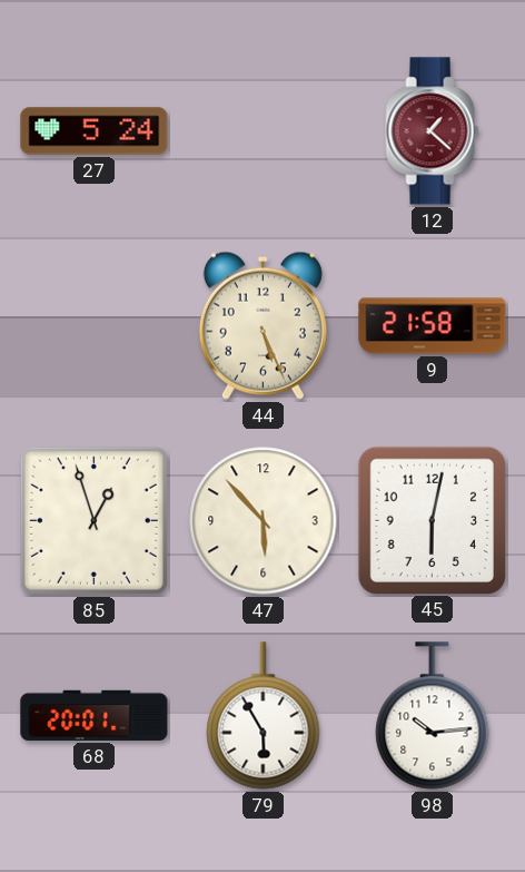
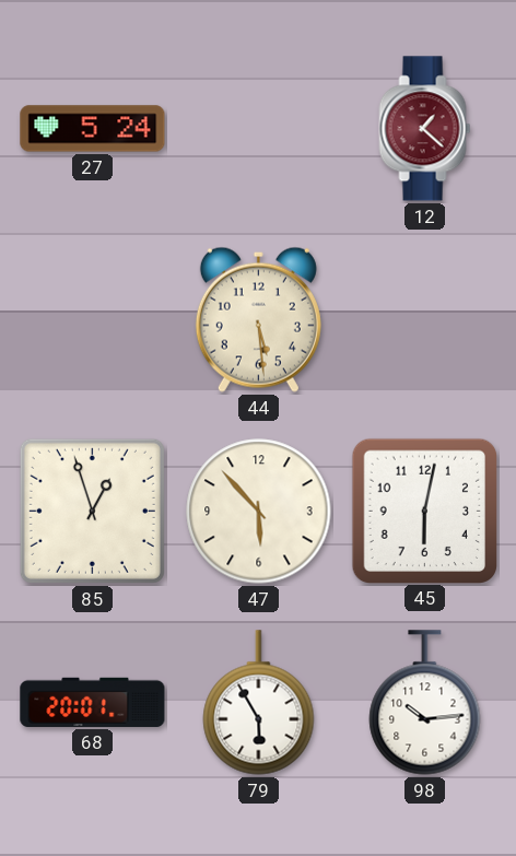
44: 5:26 -> 5:29 (258, 319)
9: 21:58 -> none (433, 326)
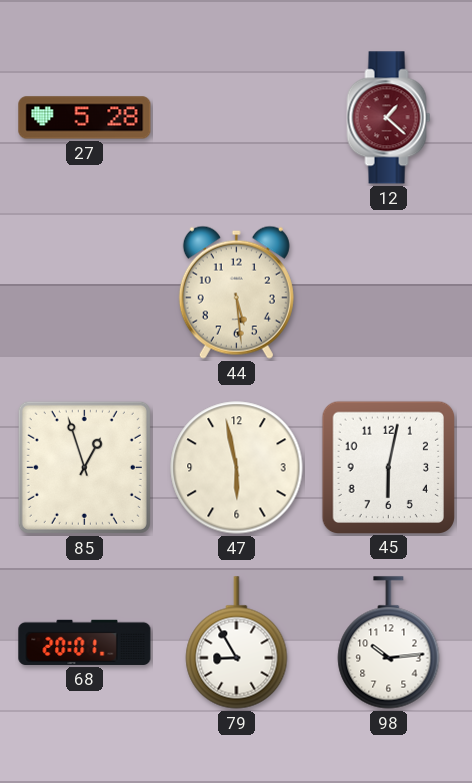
27: 5:24 -> 5:28 (85, 118)
47: 5:53 -> 5:58 (237, 468)
79: 5:55 -> 8:55 (237, 643)
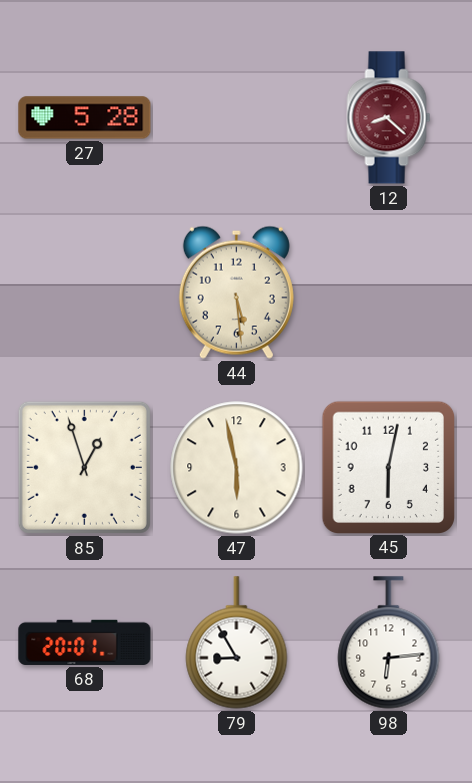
12: 1:22 -> 8:22 (389, 118)
98: 10:14 -> 6:14 (389, 643)
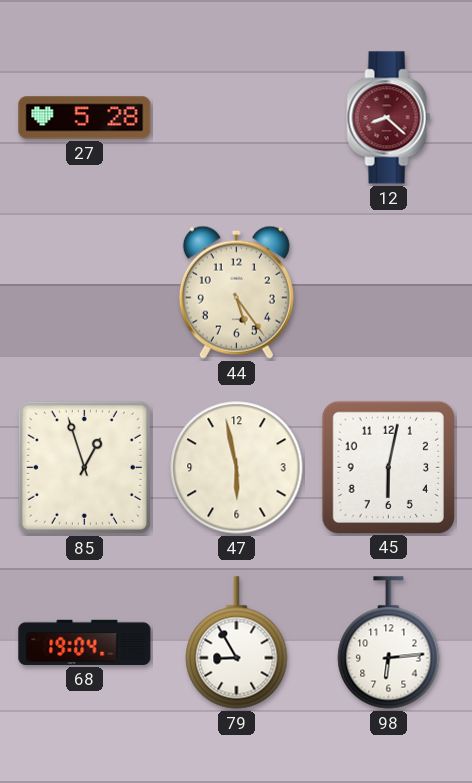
44: 5:29 -> 5:24 (236, 292)
68: 20:01 -> 19:04 (85, 642)
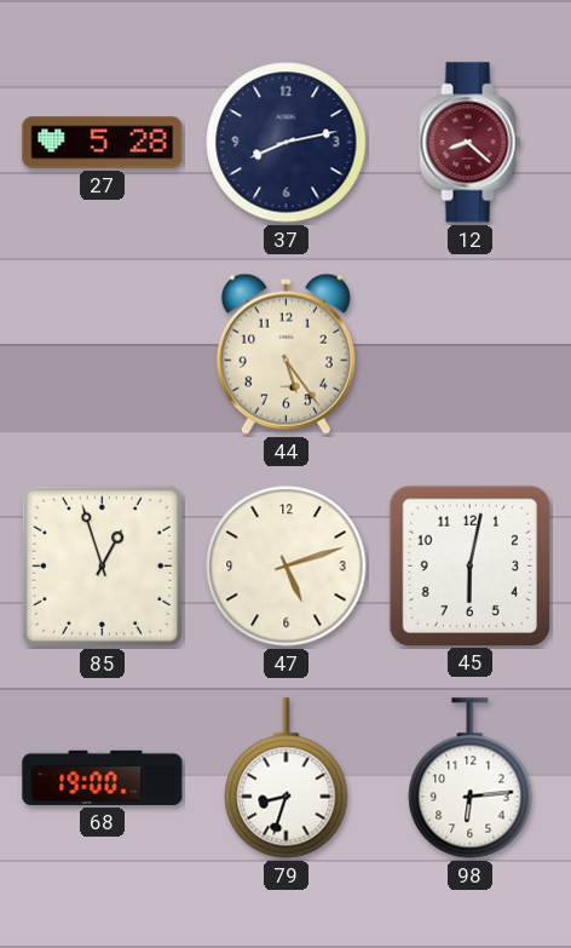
37: none -> 8:13 (287, 143)
47: 5:58 -> 5:12 (287, 567)
68: 19:04 -> 19:00 (103, 777)
79: 8:55 -> 8:33 (287, 778)
